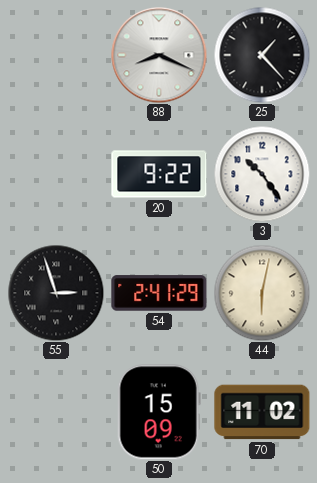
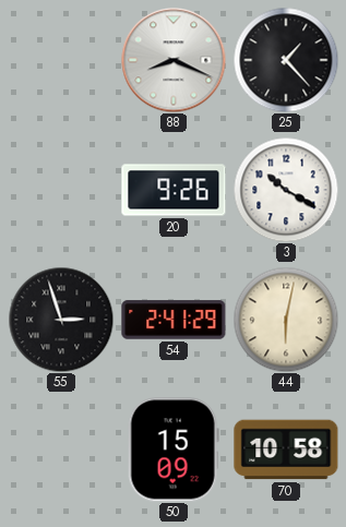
20: 9:22 -> 9:26 (174, 190)
3: 10:24 -> 10:20 (286, 190)
70: 11:02 -> 10:58 (286, 450)
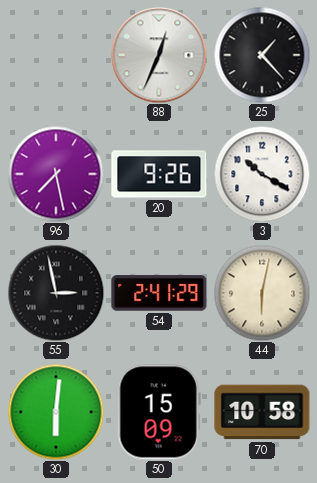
88: 8:19 -> 12:34 (159, 55)
96: none -> 7:28 (56, 174)
55: 2:57 -> 2:58 (56, 293)
30: none -> 6:01 (56, 412)
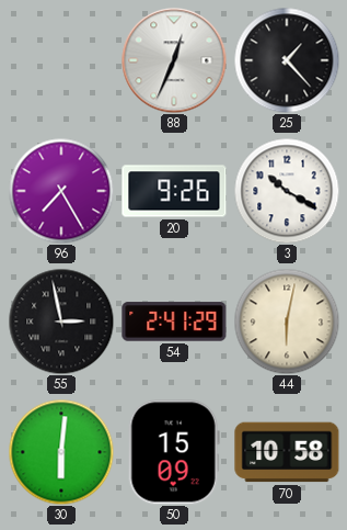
96: 7:28 -> 7:25 (61, 191)
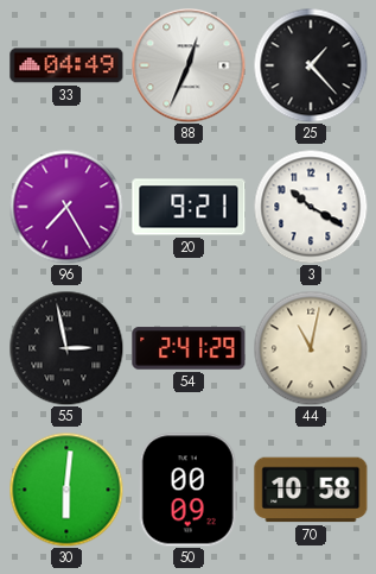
33: none -> 04:49 (66, 65)
20: 9:26 -> 9:21 (189, 207)
44: 6:02 -> 11:02 (311, 348)
50: 15:09 -> 00:09 (189, 490)
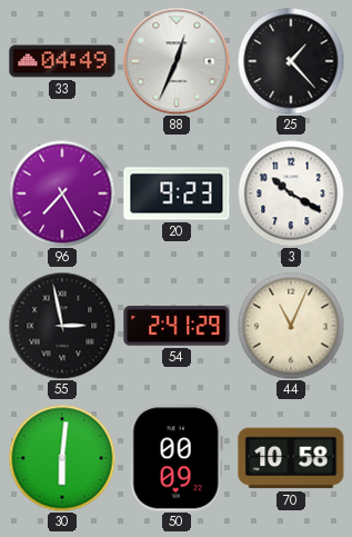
20: 9:21 -> 9:23 (177, 193)
44: 11:02 -> 11:04 (291, 326)
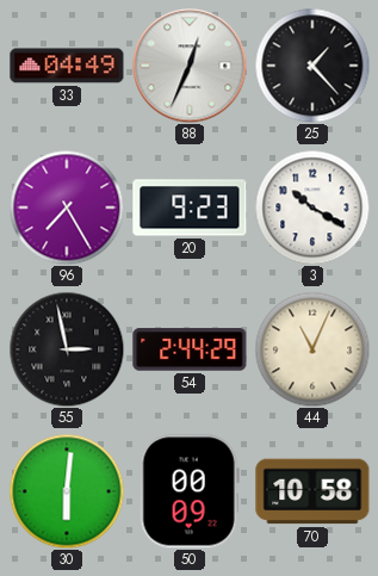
54: 2:41 -> 2:44 (190, 349)
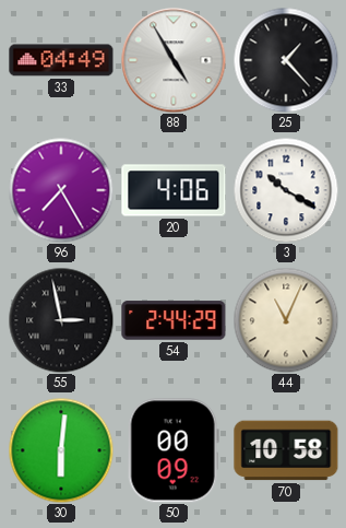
88: 12:34 -> 4:55 (174, 60)
20: 9:23 -> 4:06 (174, 190)
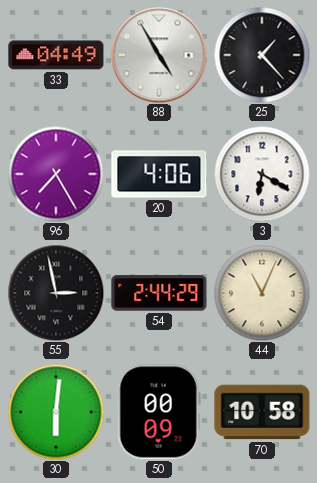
3: 10:20 -> 6:20 (262, 174)
